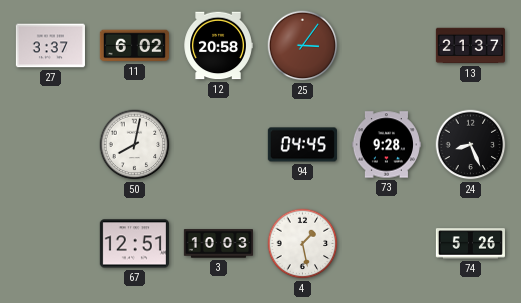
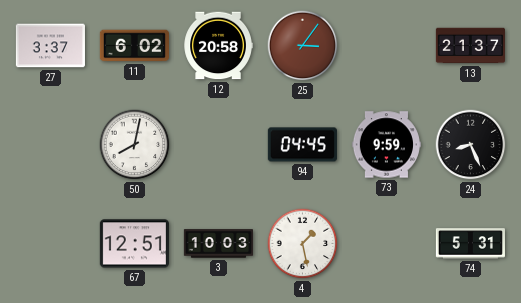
73: 9:28 -> 9:59 (386, 145)
74: 5:26 -> 5:31 (470, 244)
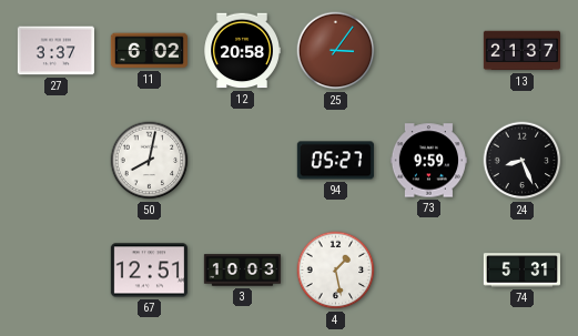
94: 04:45 -> 05:27 (335, 161)
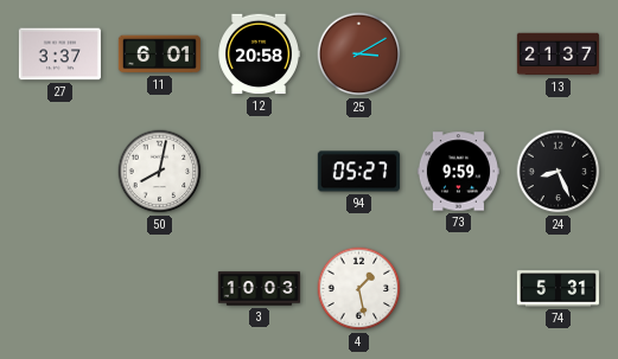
11: 6:02 -> 6:01 (159, 55)
25: 3:06 -> 3:10 (359, 55)
67: 12:51 -> none (149, 271)
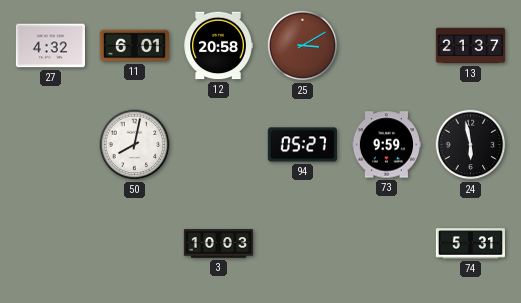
27: 3:37 -> 4:32 (50, 46)
24: 8:26 -> 5:58 (471, 145)
4: 1:28 -> none (359, 289)
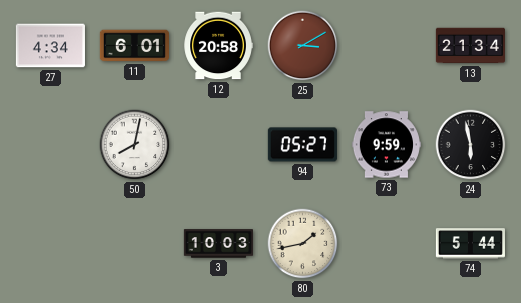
27: 4:32 -> 4:34 (50, 46)
13: 21:37 -> 21:34 (470, 46)
80: none -> 1:43 (303, 244)
74: 5:31 -> 5:44 (470, 244)
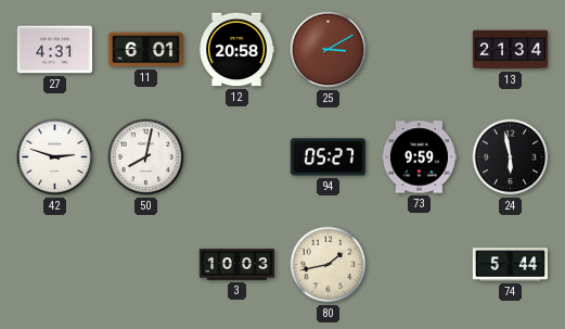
27: 4:34 -> 4:31 (54, 50)
42: none -> 2:48 (55, 157)
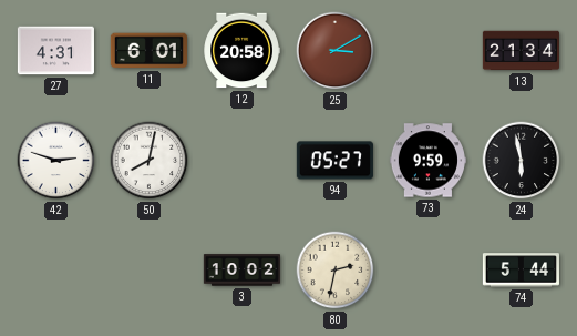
3: 10:03 -> 10:02 (241, 271)
80: 1:43 -> 2:32 (336, 271)
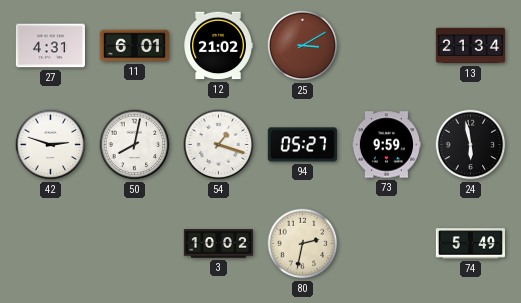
12: 20:58 -> 21:02 (218, 46)
54: none -> 1:18 (219, 145)
74: 5:44 -> 5:49 (470, 244)
